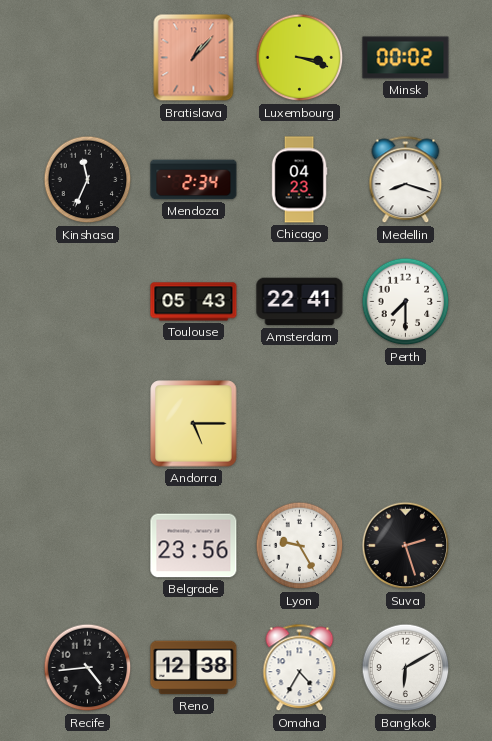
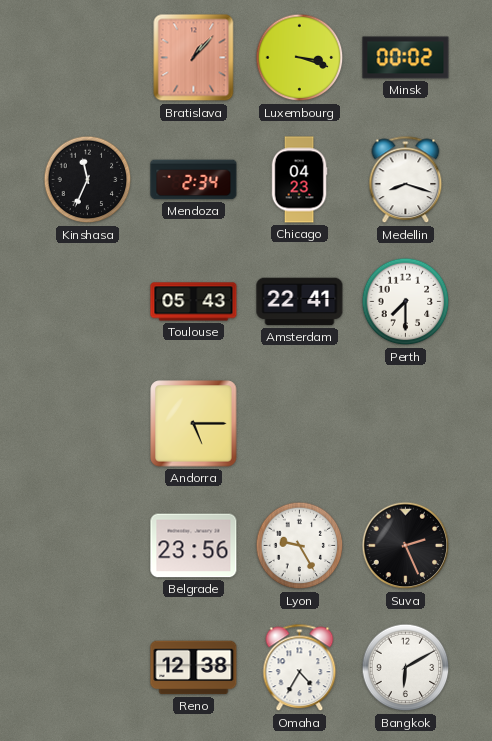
Suva: 2:27 -> 2:26 (406, 546)
Recife: 4:44 -> none (88, 668)
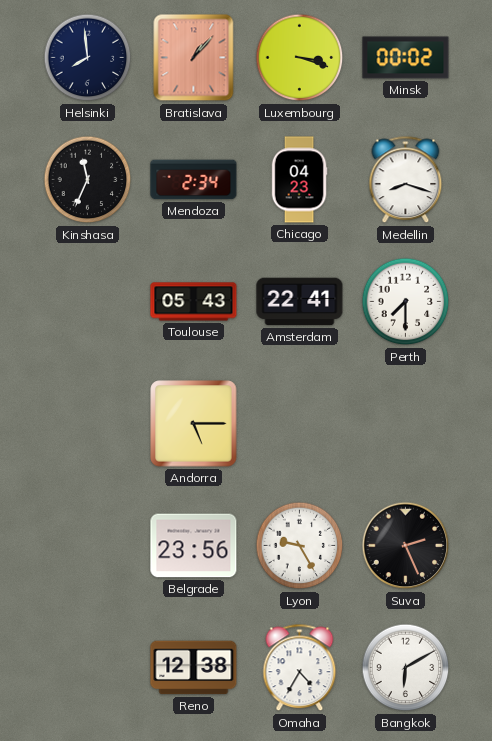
Helsinki: none -> 7:59 (88, 58)
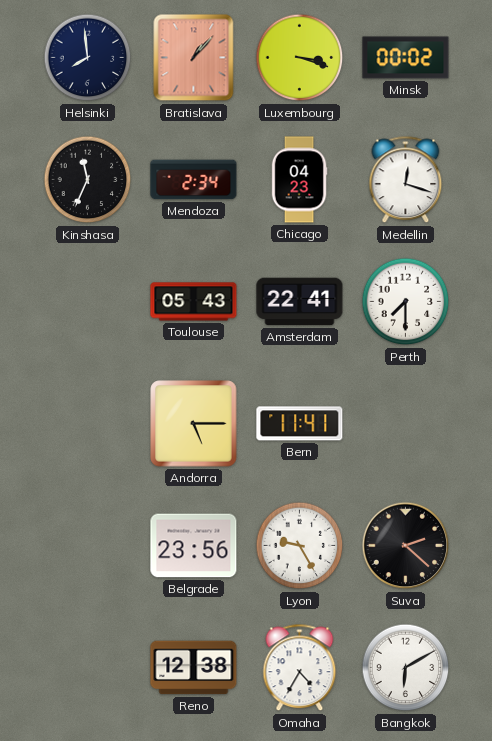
Medellin: 8:18 -> 12:18 (406, 180)
Bern: none -> 11:41 (300, 424)
Suva: 2:26 -> 2:22 (406, 546)
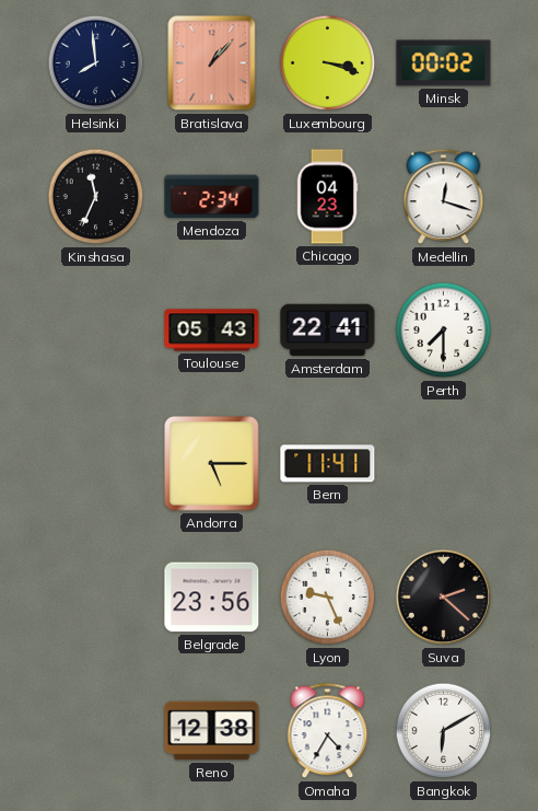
Lyon: 9:25 -> 9:26 (328, 598)
